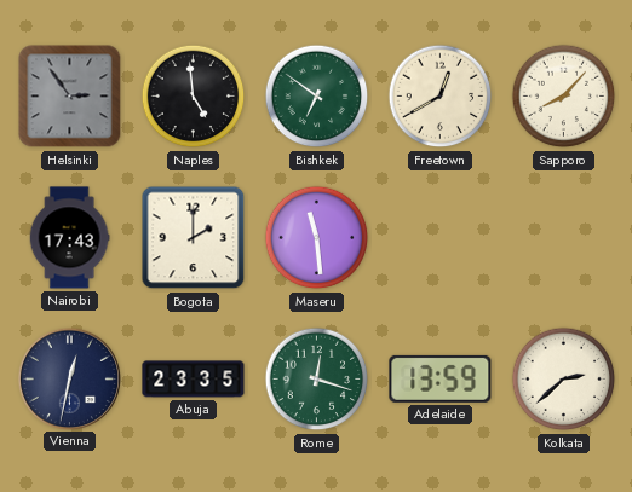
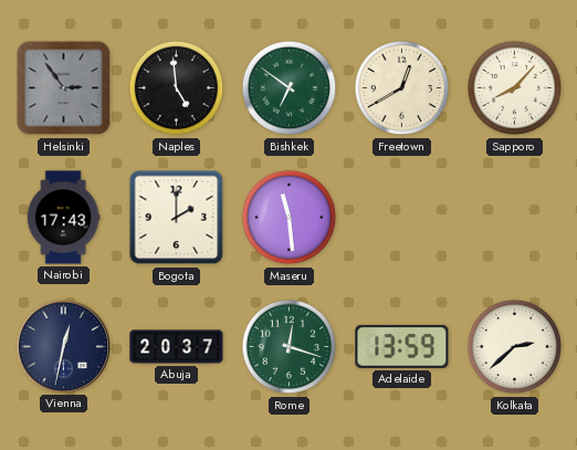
Abuja: 23:35 -> 20:37 (177, 347)
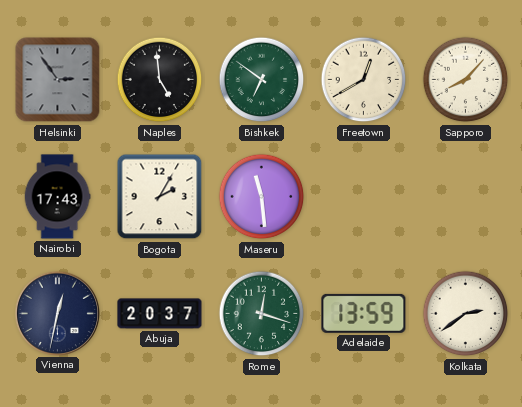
Bogota: 2:00 -> 2:05 (160, 197)
Kolkata: 2:38 -> 2:39 (466, 314)
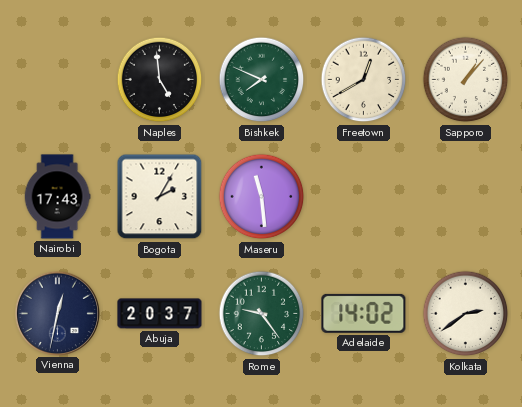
Helsinki: 2:54 -> none (58, 80)
Bishkek: 6:51 -> 7:49 (262, 80)
Sapporo: 8:07 -> 1:07 (466, 80)
Rome: 12:18 -> 9:24 (262, 314)
Adelaide: 13:59 -> 14:02 (364, 313)
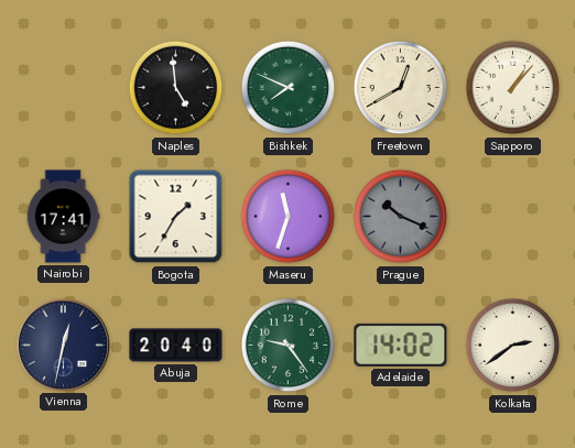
Nairobi: 17:43 -> 17:41 (63, 217)
Bogota: 2:05 -> 1:35 (176, 217)
Maseru: 11:29 -> 11:33 (289, 217)
Prague: none -> 10:19 (401, 217)
Abuja: 20:37 -> 20:40 (176, 346)
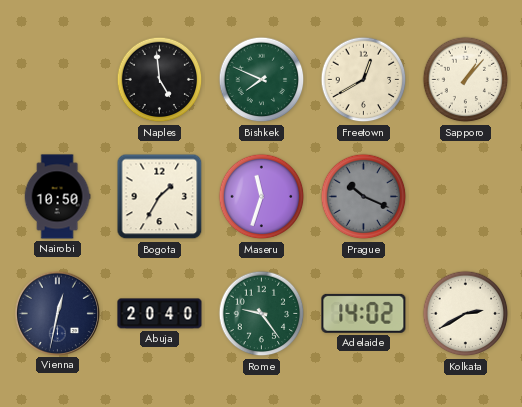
Nairobi: 17:41 -> 10:50 (57, 197)
Kolkata: 2:39 -> 2:40 (466, 314)
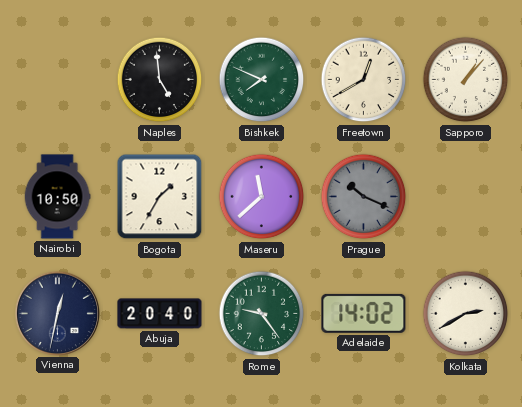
Maseru: 11:33 -> 11:38 (262, 197)
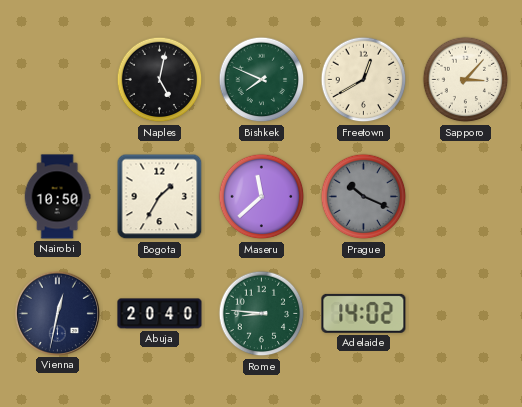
Naples: 4:59 -> 5:02 (160, 80)
Sapporo: 1:07 -> 3:07 (466, 80)
Rome: 9:24 -> 8:46 (262, 314)
Kolkata: 2:40 -> none (466, 314)
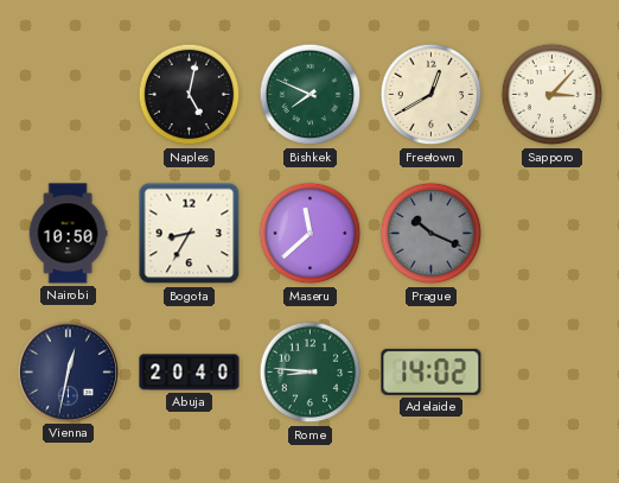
Bogota: 1:35 -> 8:35 (190, 234)
